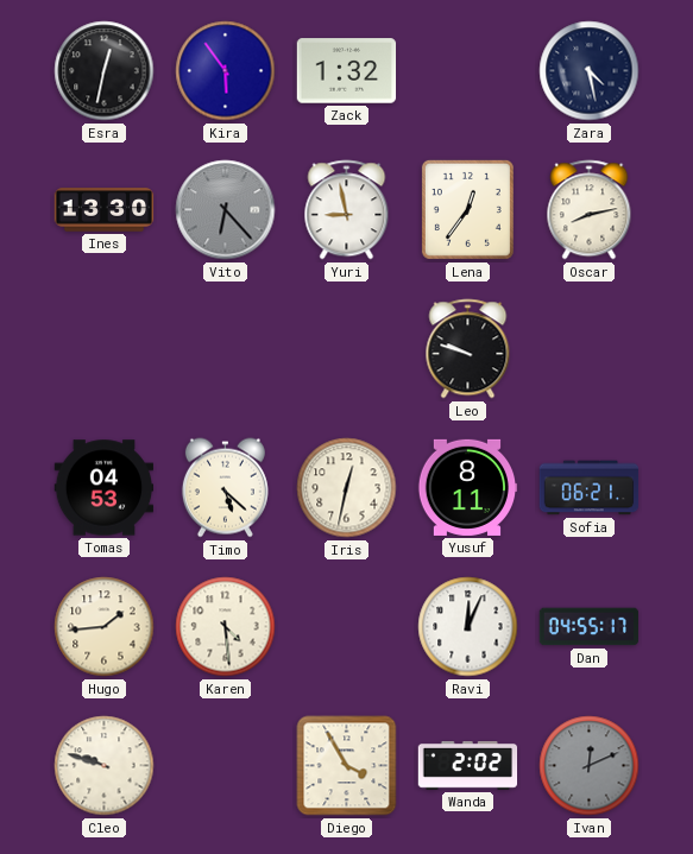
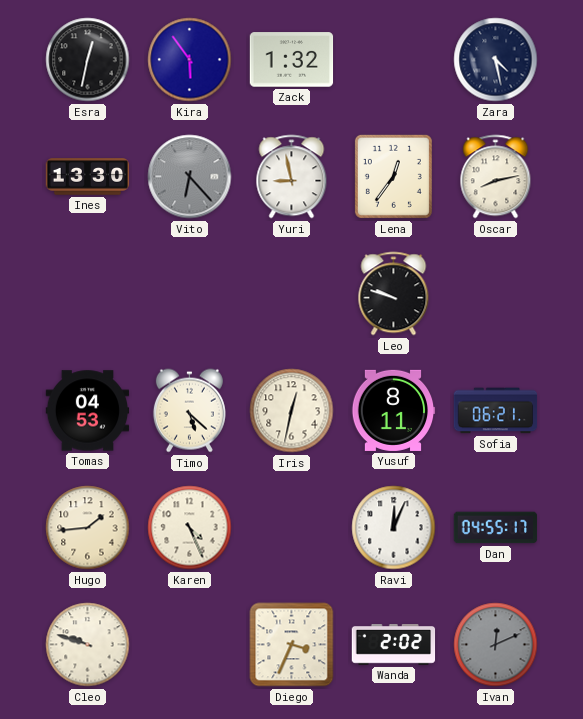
Karen: 4:29 -> 4:26 (190, 528)
Diego: 3:55 -> 3:34 (292, 645)
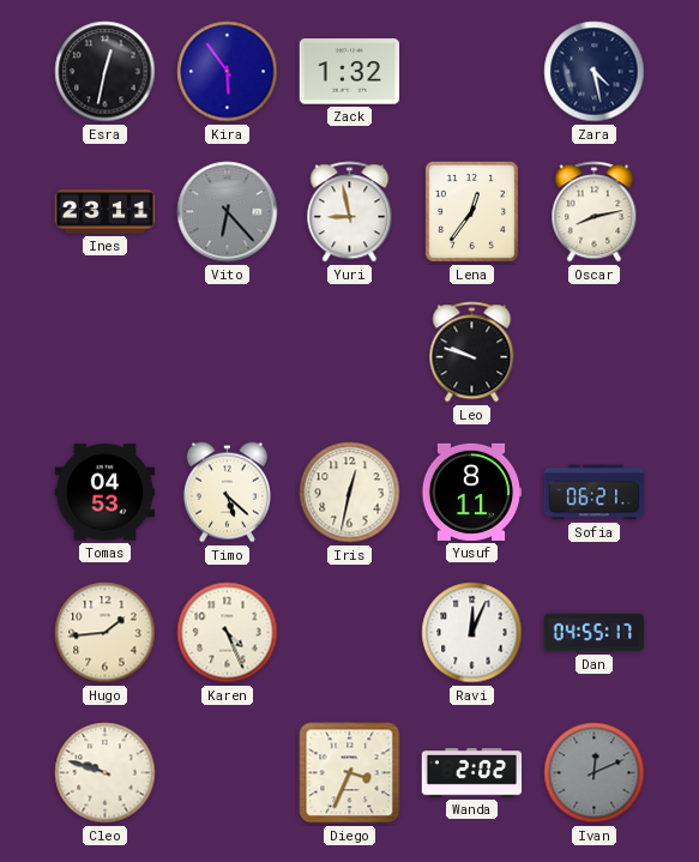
Ines: 13:30 -> 23:11 (106, 212)
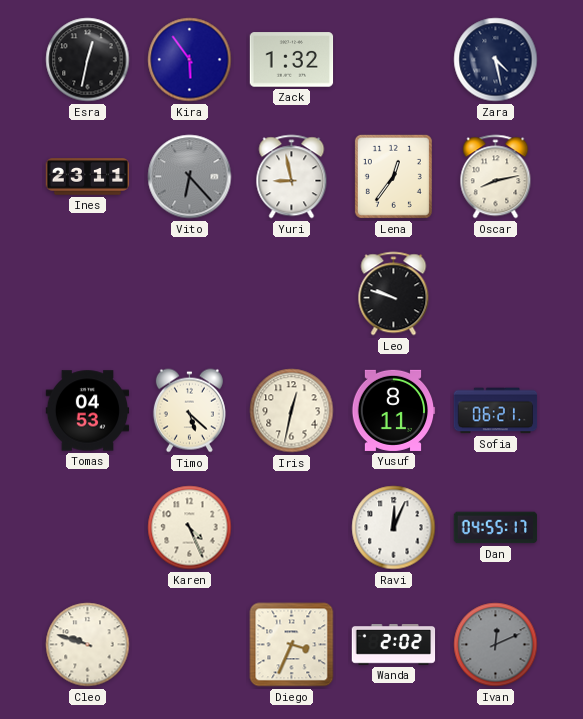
Hugo: 1:44 -> none (106, 633)
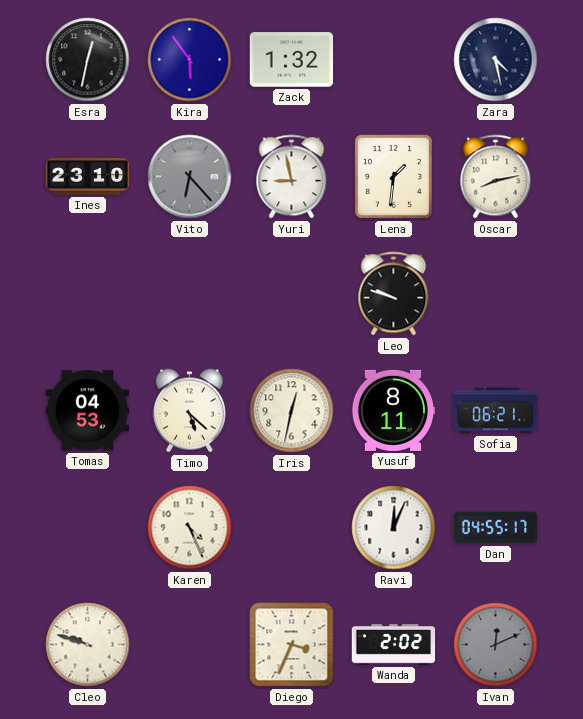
Ines: 23:11 -> 23:10 (88, 177)
Lena: 12:36 -> 1:31 (393, 176)
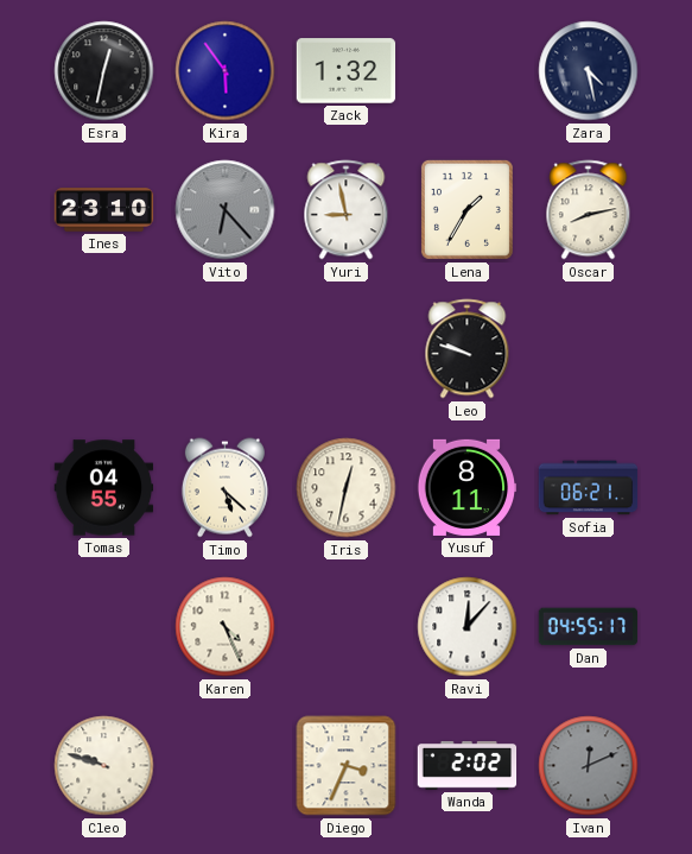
Lena: 1:31 -> 1:35 (466, 209)
Tomas: 04:53 -> 04:55 (104, 488)
Ravi: 12:04 -> 12:07 (468, 627)
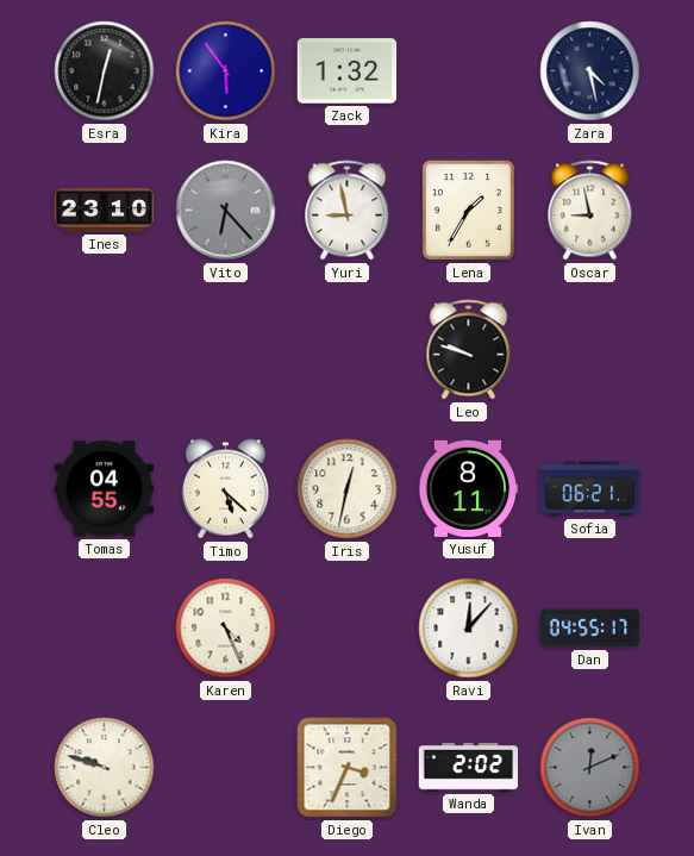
Oscar: 8:13 -> 8:58 (590, 211)
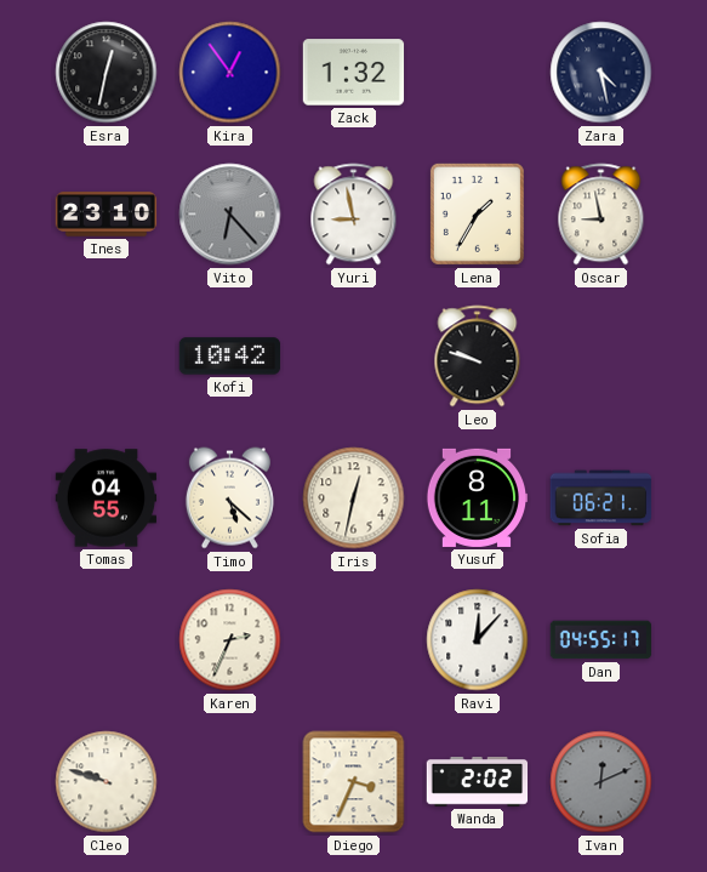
Kira: 5:54 -> 12:54 (230, 73)
Kofi: none -> 10:42 (230, 357)
Karen: 4:26 -> 2:34 (230, 640)
